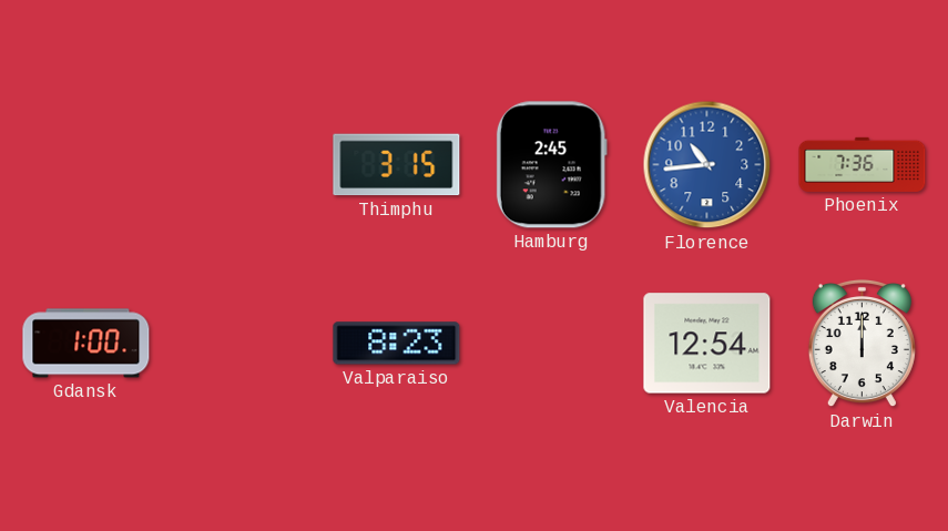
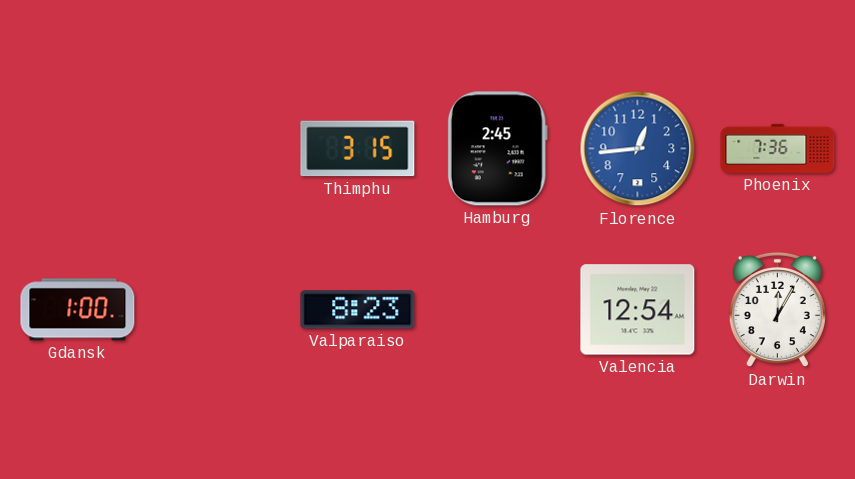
Florence: 10:44 -> 12:44 (638, 149)
Darwin: 12:00 -> 12:05 (777, 310)
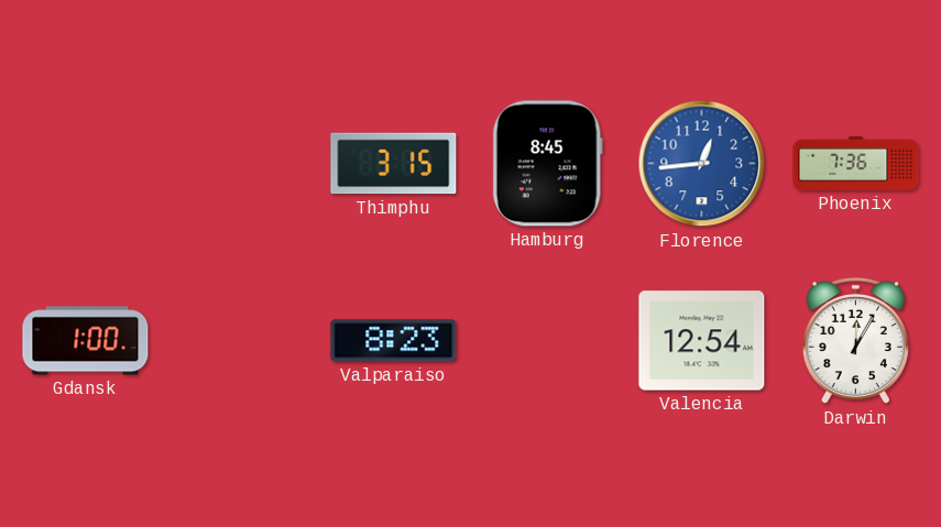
Hamburg: 2:45 -> 8:45 (547, 164)
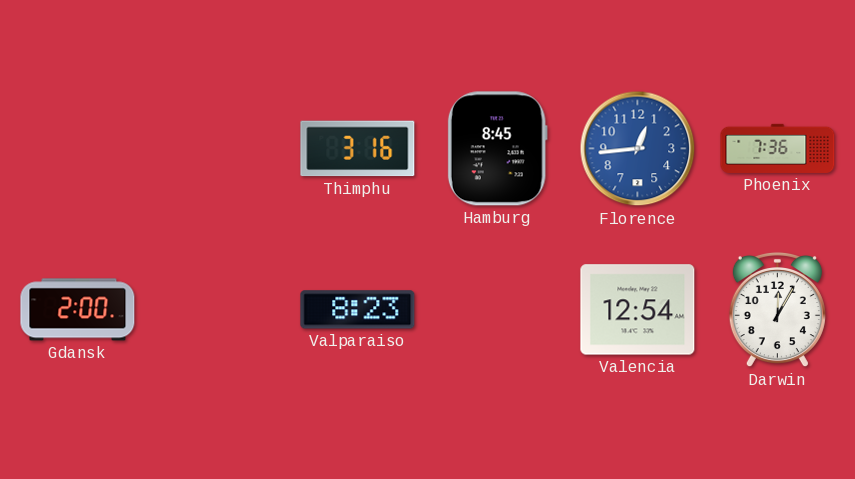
Thimphu: 3:15 -> 3:16 (358, 149)
Gdansk: 1:00 -> 2:00 (78, 310)
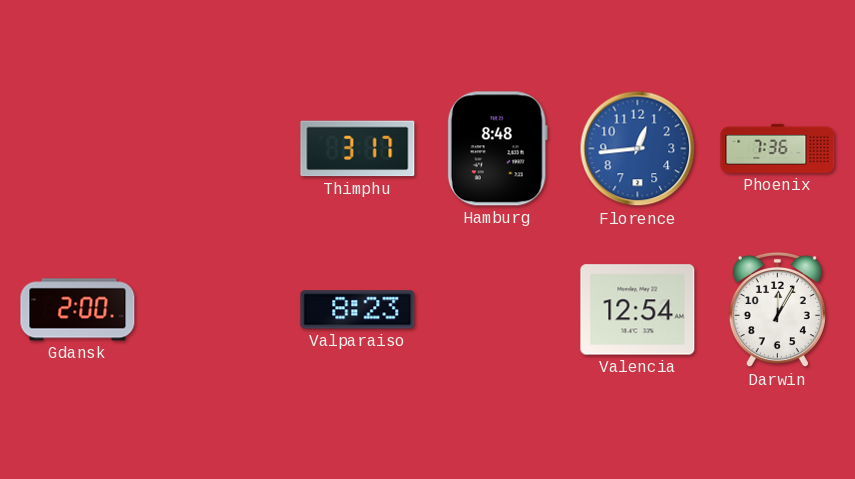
Thimphu: 3:16 -> 3:17 (358, 149)
Hamburg: 8:45 -> 8:48 (497, 149)
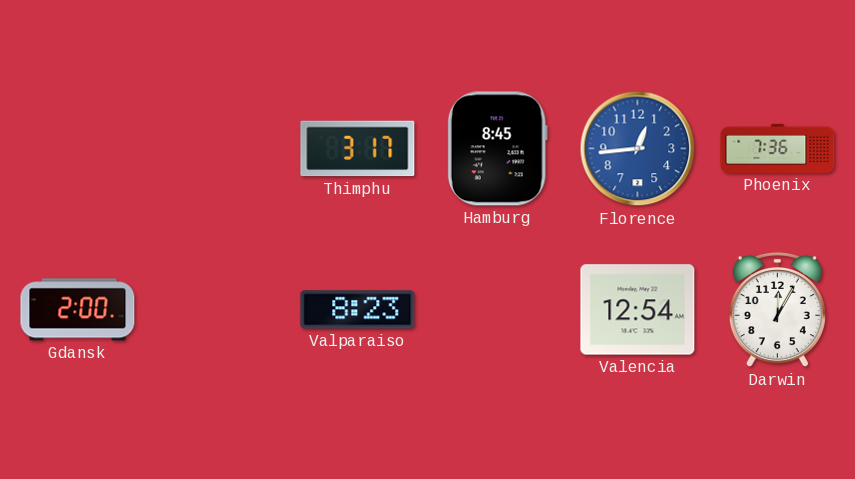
Hamburg: 8:48 -> 8:45 (497, 149)
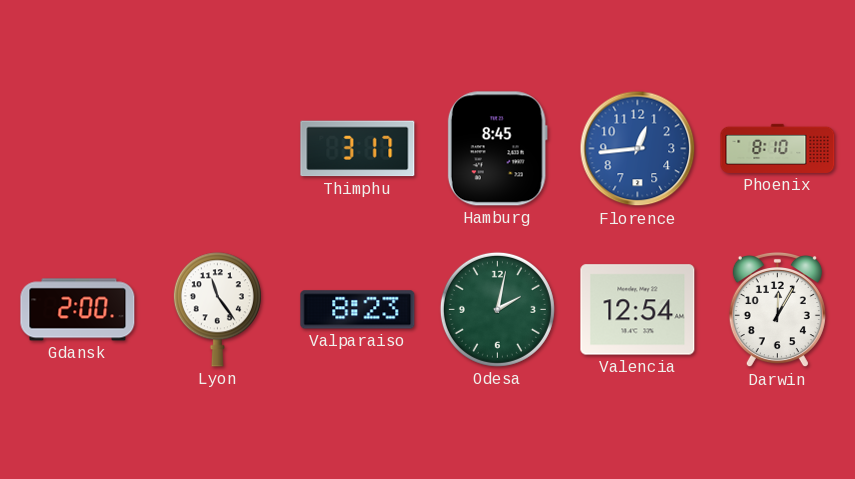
Phoenix: 7:36 -> 8:10 (778, 148)
Lyon: none -> 11:24 (217, 310)
Odesa: none -> 2:02 (497, 309)
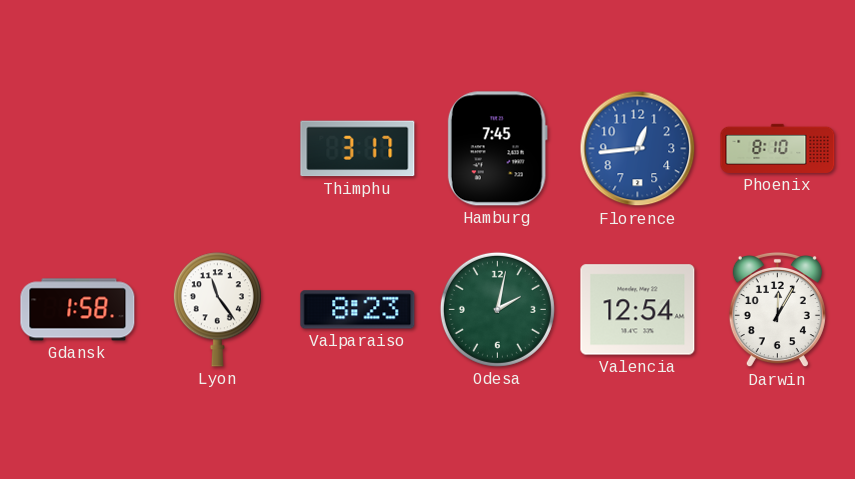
Hamburg: 8:45 -> 7:45 (497, 149)
Gdansk: 2:00 -> 1:58 (78, 310)
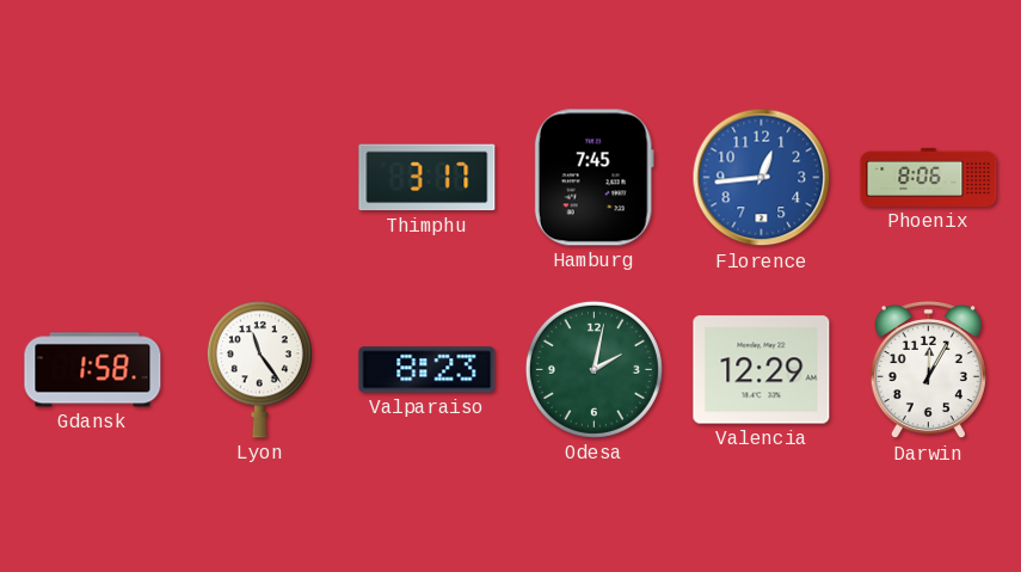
Phoenix: 8:10 -> 8:06 (929, 177)
Valencia: 12:54 -> 12:29 (762, 370)
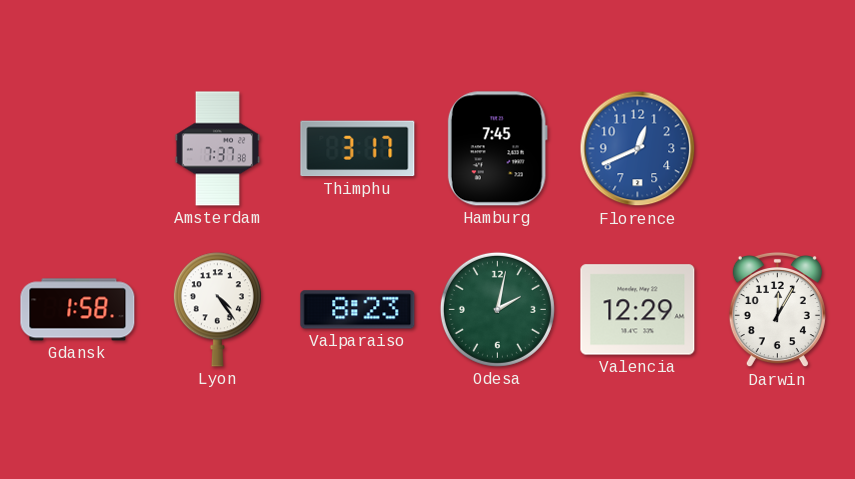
Amsterdam: none -> 7:37 (217, 149)
Florence: 12:44 -> 12:41 (638, 149)
Phoenix: 8:06 -> none (929, 177)
Lyon: 11:24 -> 4:24 (217, 310)
